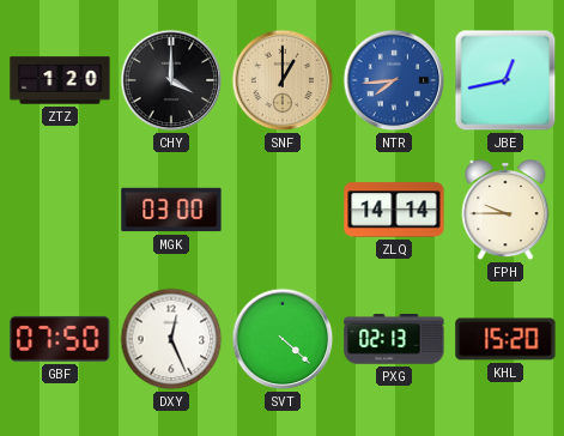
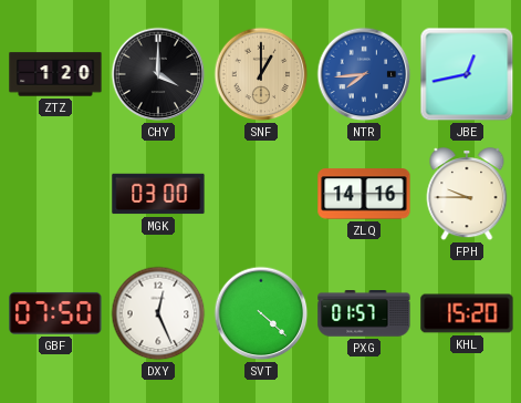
ZLQ: 14:14 -> 14:16 (364, 194)
PXG: 02:13 -> 01:57 (364, 314)
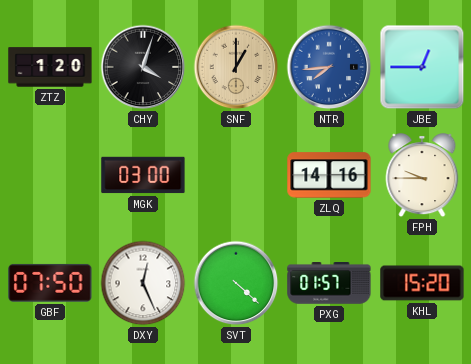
CHY: 4:00 -> 4:03 (143, 67)
JBE: 12:43 -> 12:45 (422, 67)
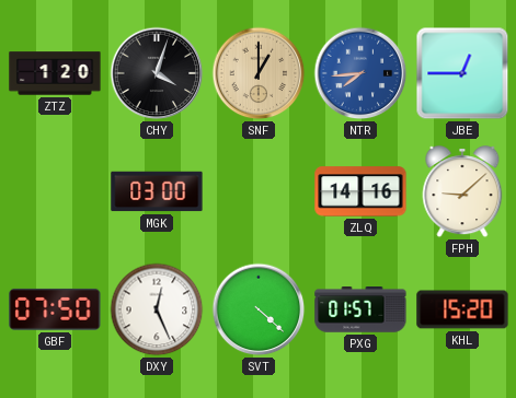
FPH: 9:45 -> 9:08 (462, 192)
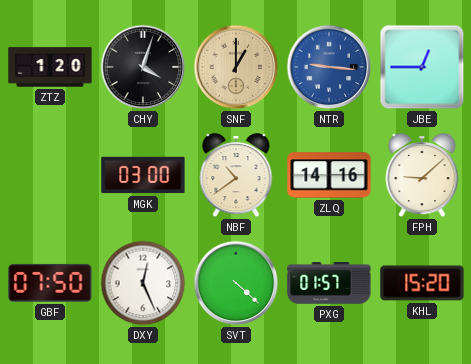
NTR: 7:44 -> 9:16 (329, 67)
NBF: none -> 10:39 (236, 176)
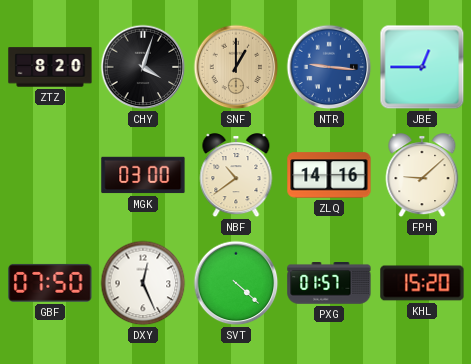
ZTZ: 1:20 -> 8:20 (50, 67)
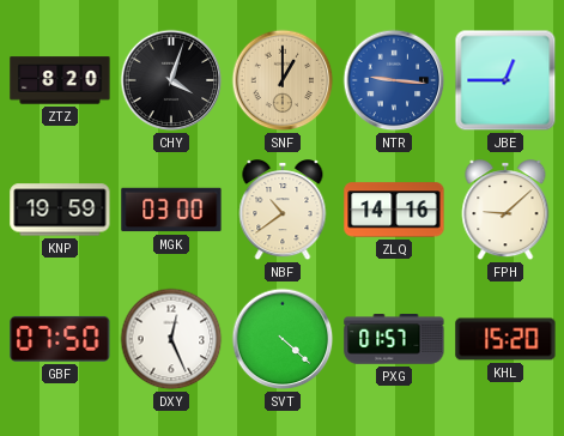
KNP: none -> 19:59 (60, 210)
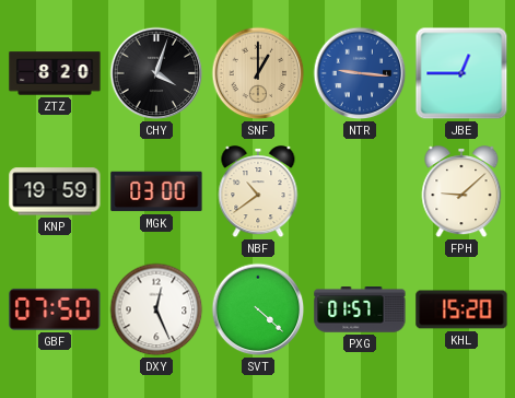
ZLQ: 14:16 -> none (394, 210)
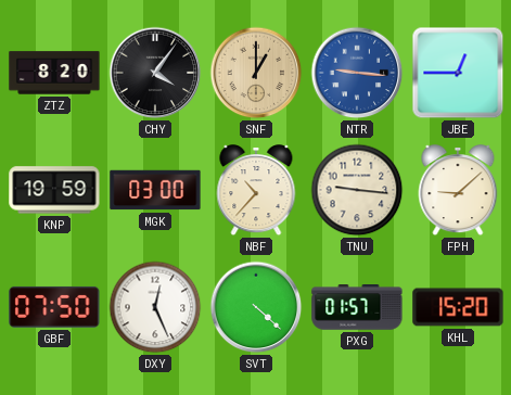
CHY: 4:03 -> 4:06 (155, 73)
NBF: 10:39 -> 10:37 (256, 191)
TNU: none -> 9:16 (357, 190)
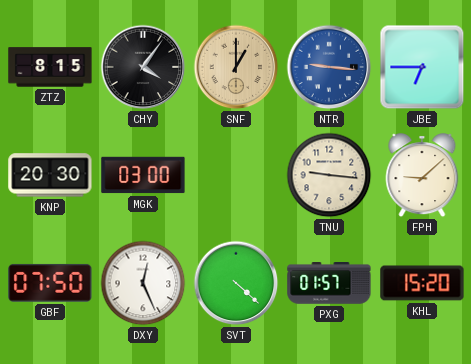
ZTZ: 8:20 -> 8:15 (50, 67)
JBE: 12:45 -> 6:45 (422, 67)
KNP: 19:59 -> 20:30 (50, 175)
NBF: 10:37 -> none (256, 191)
